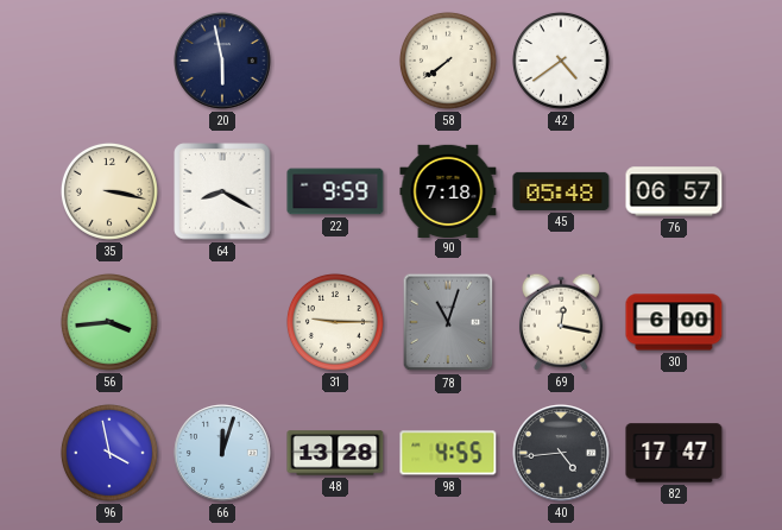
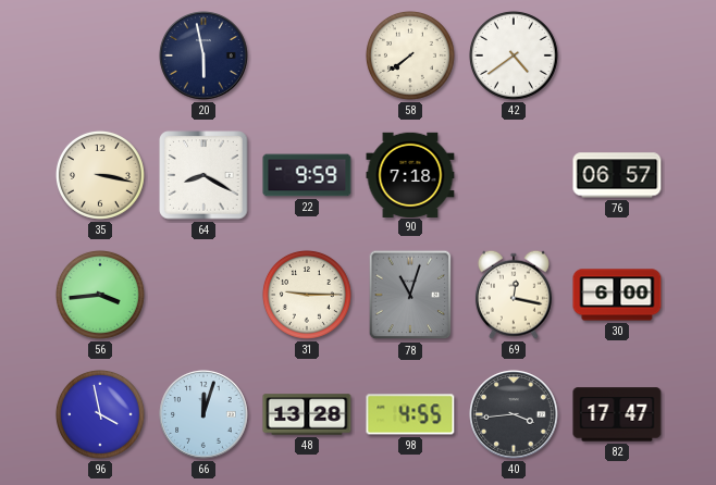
45: 05:48 -> none (561, 191)
40: 4:44 -> 3:44 (514, 414)
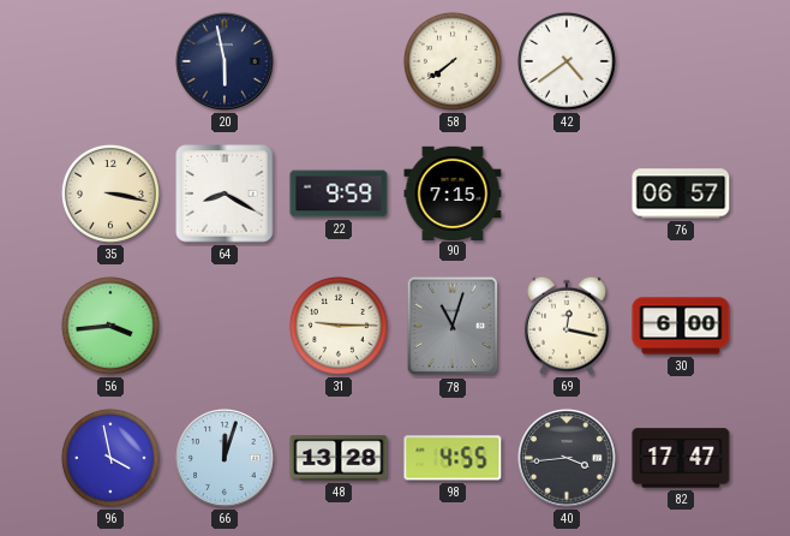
90: 7:18 -> 7:15 (453, 192)
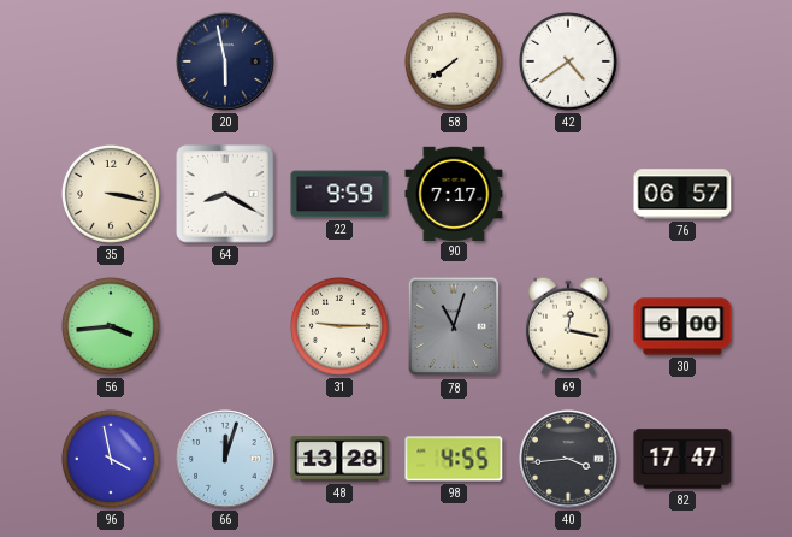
90: 7:15 -> 7:17 (454, 193)
